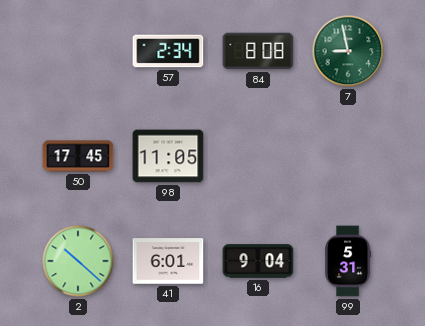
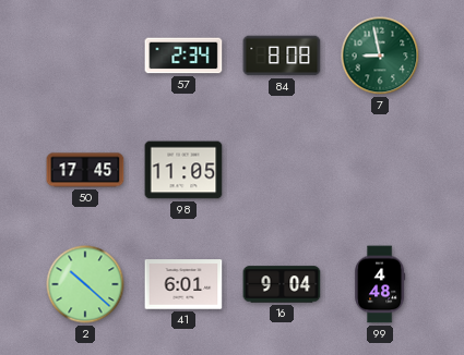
99: 5:31 -> 4:48 (380, 284)
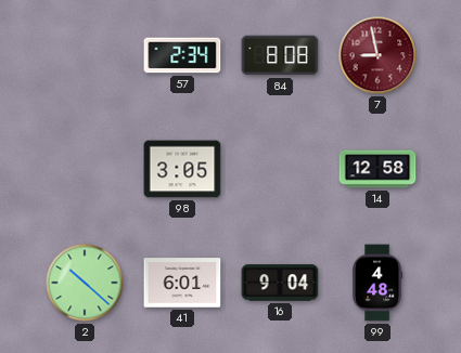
7 dial: green -> burgundy (377, 55)
50: 17:45 -> none (85, 170)
98: 11:05 -> 3:05 (182, 169)
14: none -> 12:58 (377, 169)
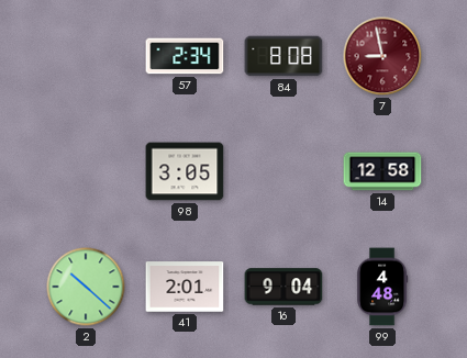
41: 6:01 -> 2:01 (185, 287)
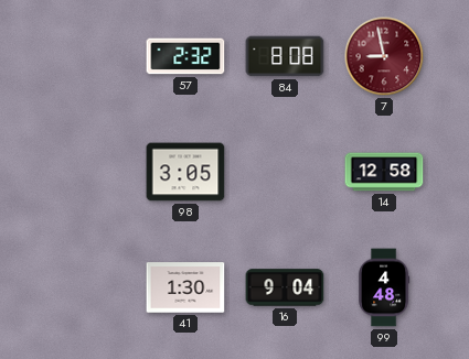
57: 2:34 -> 2:32 (185, 56)
2: 10:22 -> none (86, 287)
41: 2:01 -> 1:30 (185, 287)
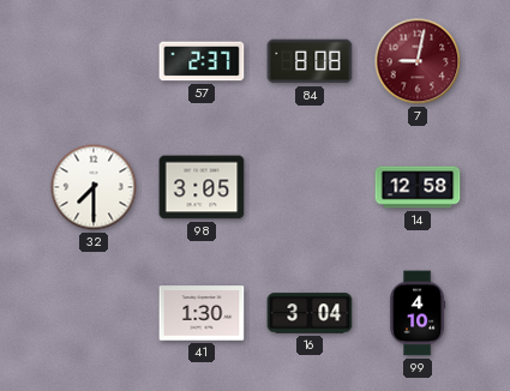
57: 2:32 -> 2:37 (202, 61)
7: 8:58 -> 9:02 (418, 61)
32: none -> 7:30 (94, 187)
16: 9:04 -> 3:04 (310, 313)
99: 4:48 -> 4:10 (418, 313)
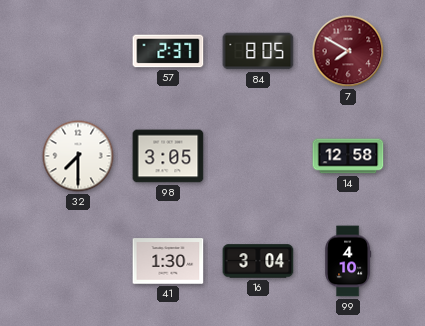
84: 8:08 -> 8:05 (258, 51)
7: 9:02 -> 7:50 (348, 51)
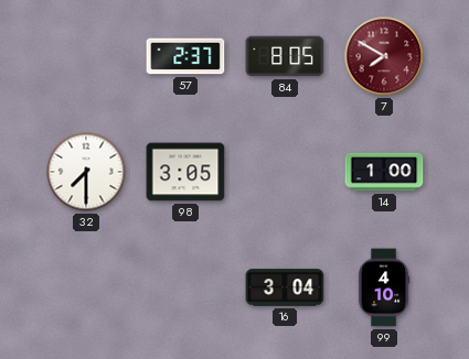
14: 12:58 -> 1:00 (384, 172)
41: 1:30 -> none (168, 261)
